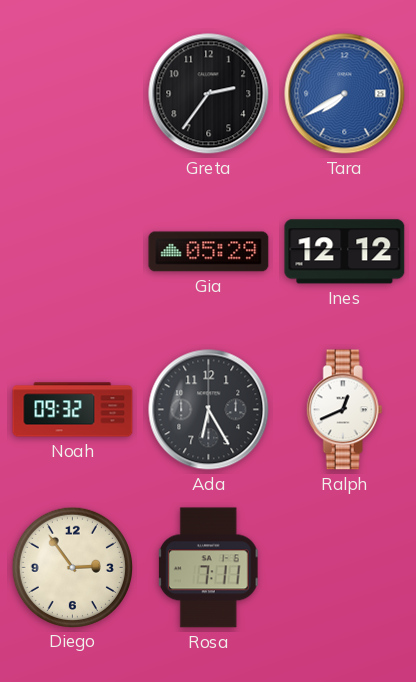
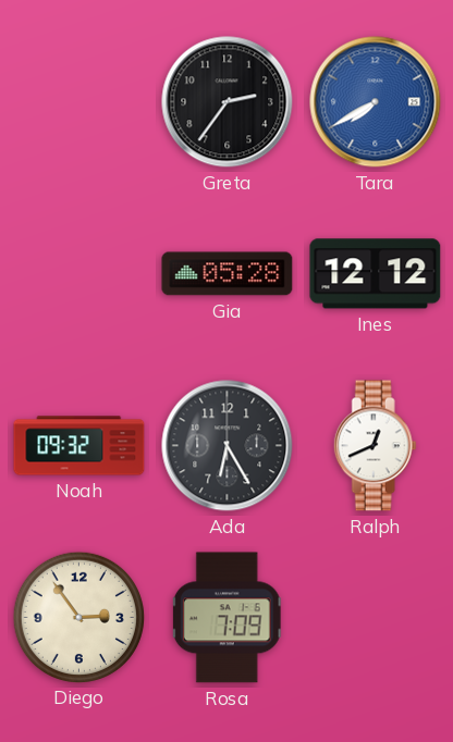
Gia: 05:29 -> 05:28 (228, 274)
Rosa: 7:11 -> 7:09 (226, 618)
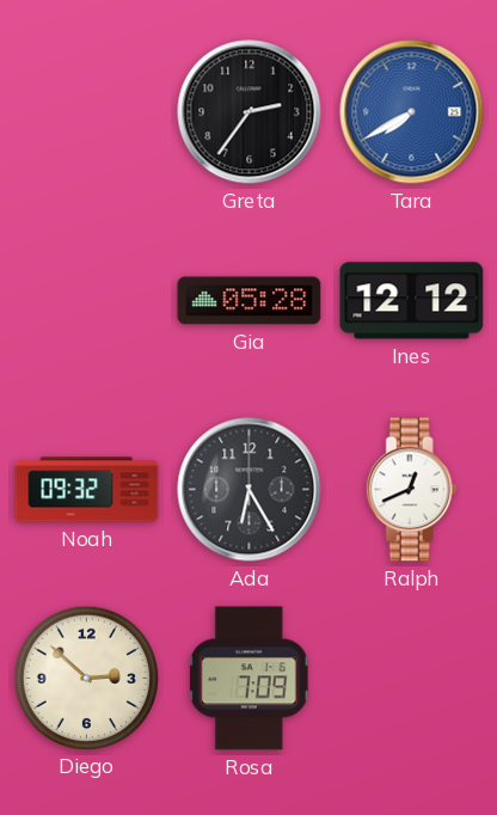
Diego: 2:54 -> 2:52 (86, 678)
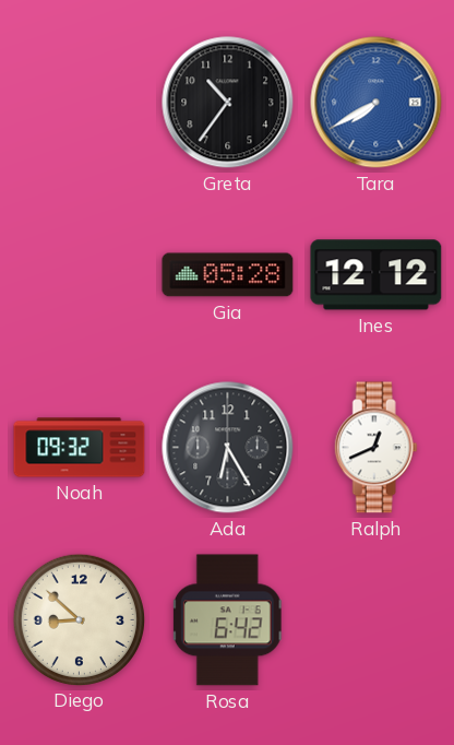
Greta: 2:36 -> 10:36 (228, 103)
Diego: 2:52 -> 8:52 (79, 619)
Rosa: 7:09 -> 6:42 (227, 620)
